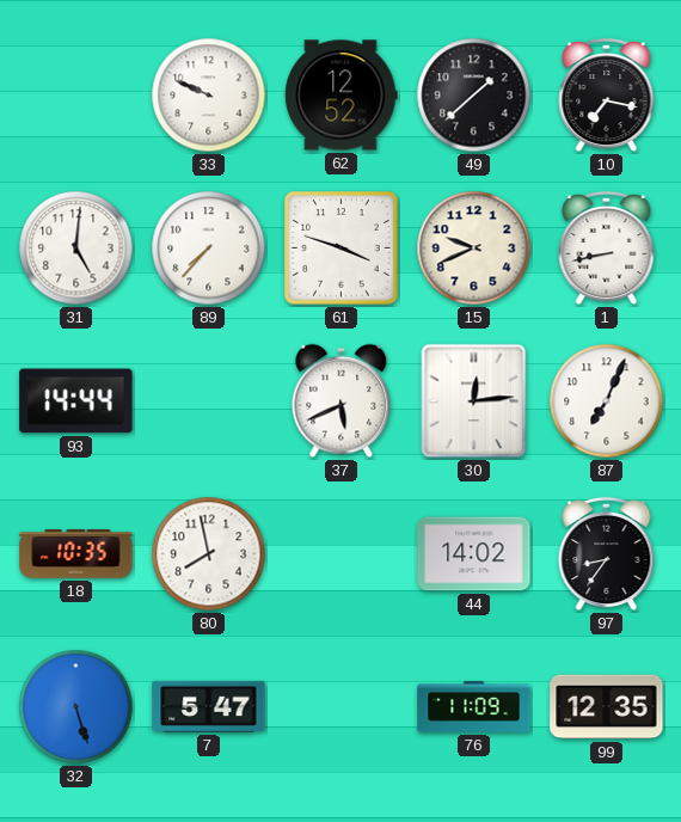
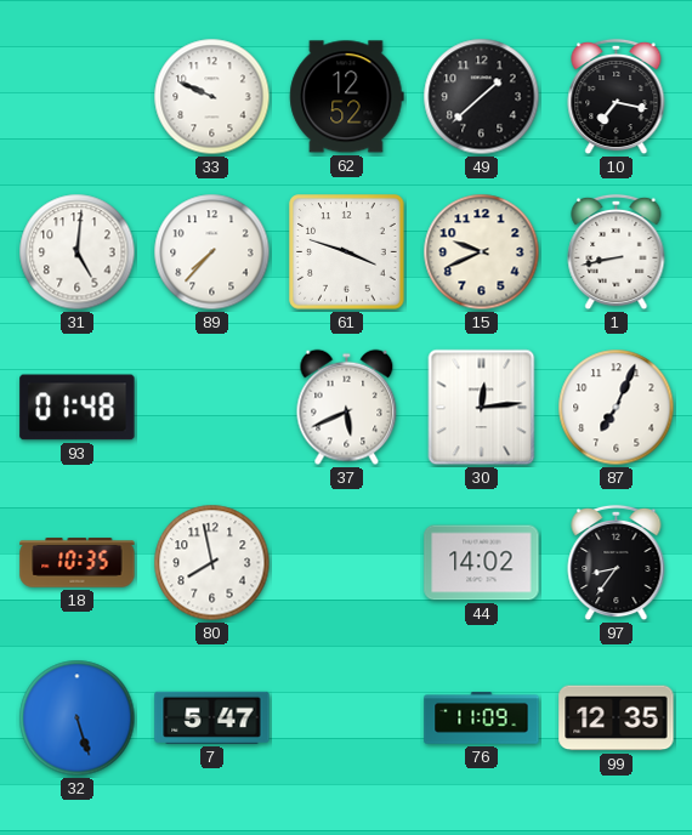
93: 14:44 -> 01:48 (78, 408)
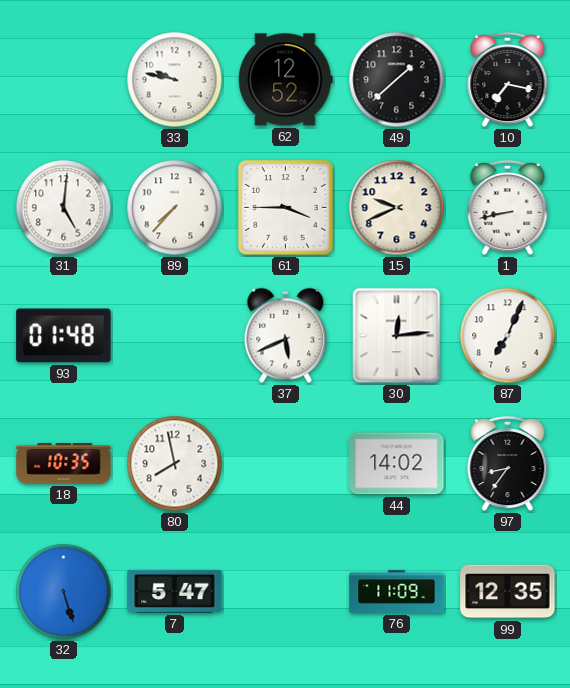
33: 9:49 -> 9:47 (175, 80)
61: 3:48 -> 3:45 (286, 208)
